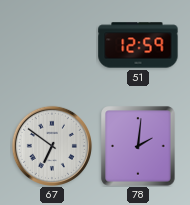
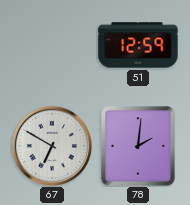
67: 6:51 -> 6:50 (51, 145)
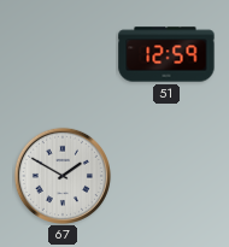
67: 6:50 -> 1:50 (61, 175)
78: 2:01 -> none (138, 146)
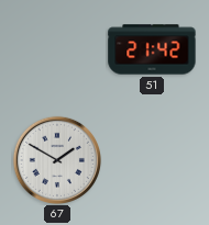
51: 12:59 -> 21:42 (152, 49)
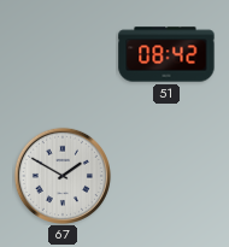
51: 21:42 -> 08:42 (166, 54)
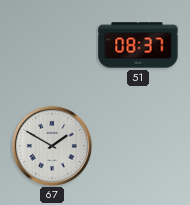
51: 08:42 -> 08:37 (138, 45)
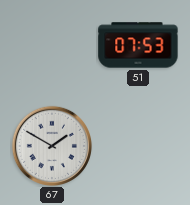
51: 08:37 -> 07:53 (138, 45)
